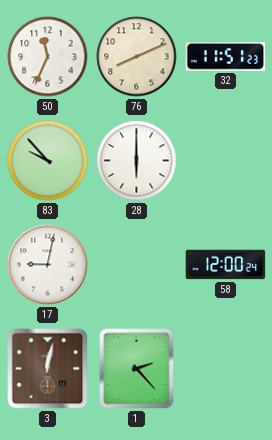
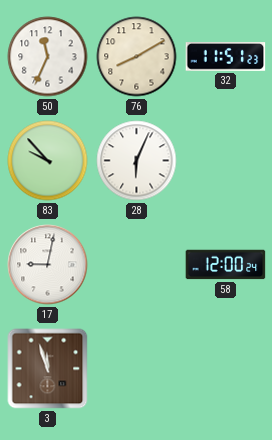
76: 8:11 -> 8:10 (137, 57)
28: 6:00 -> 6:04 (137, 161)
3: 12:02 -> 11:57 (48, 369)
1: 2:23 -> none (137, 369)
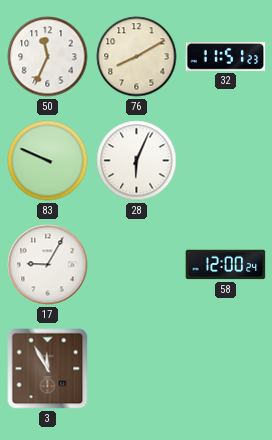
83: 9:53 -> 9:49 (48, 161)
17: 9:02 -> 9:05 (48, 265)
3: 11:57 -> 11:55 (48, 369)
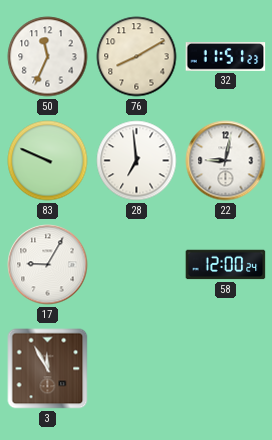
28: 6:04 -> 6:59 (137, 161)
22: none -> 9:02 (226, 161)
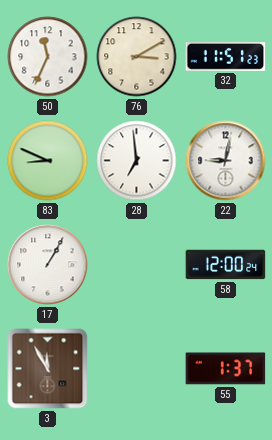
76: 8:10 -> 3:10 (137, 57)
83: 9:49 -> 8:49 (48, 161)
17: 9:05 -> 1:05 (48, 265)
55: none -> 1:37 (226, 369)
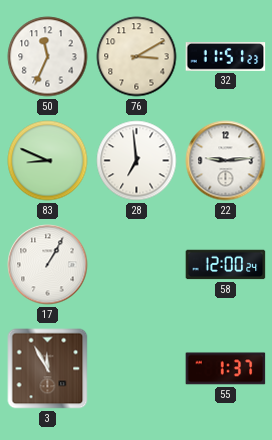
22: 9:02 -> 9:14 (226, 161)
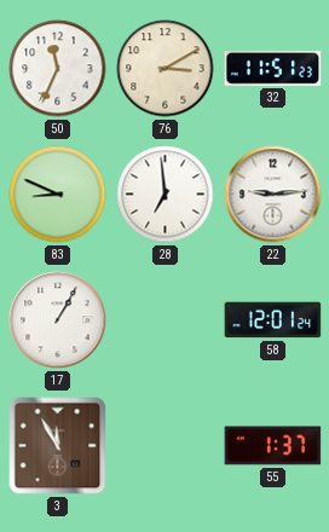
58: 12:00 -> 12:01 (273, 320)
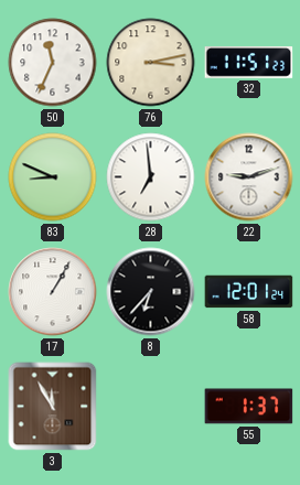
76: 3:10 -> 3:13 (151, 63)
22: 9:14 -> 9:12 (249, 177)
8: none -> 6:37 (151, 292)
